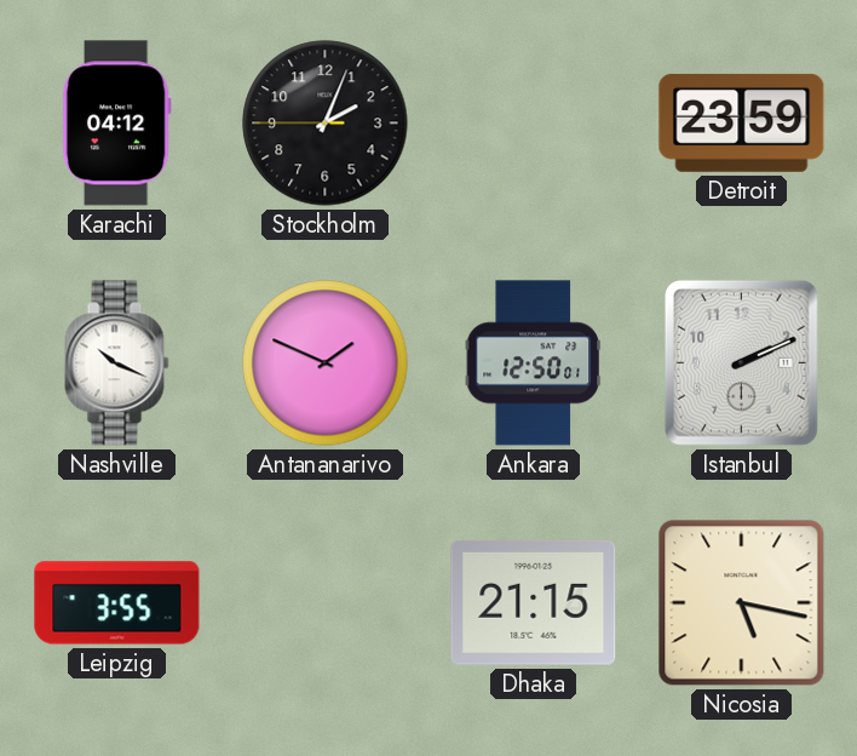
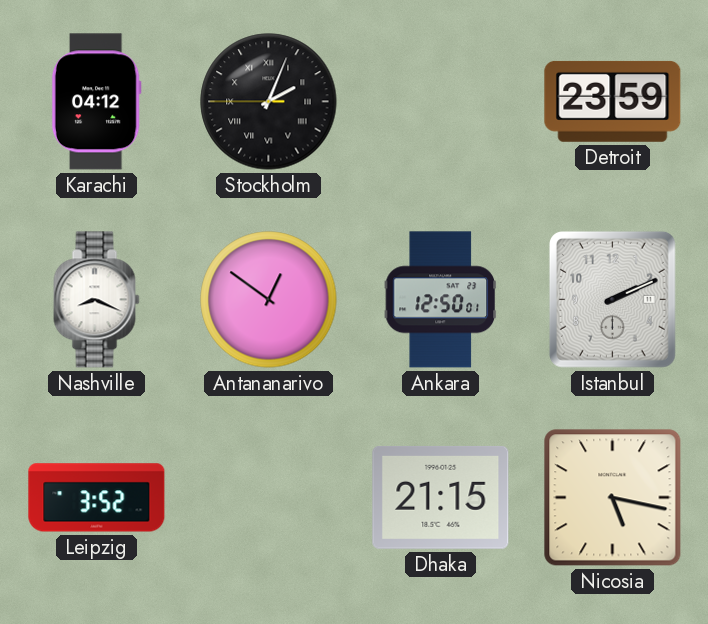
Stockholm numerals: Arabic -> Roman (269, 102)
Nashville: 10:19 -> 8:19 (97, 300)
Antananarivo: 1:49 -> 12:51 (269, 300)
Leipzig: 3:55 -> 3:52 (97, 498)
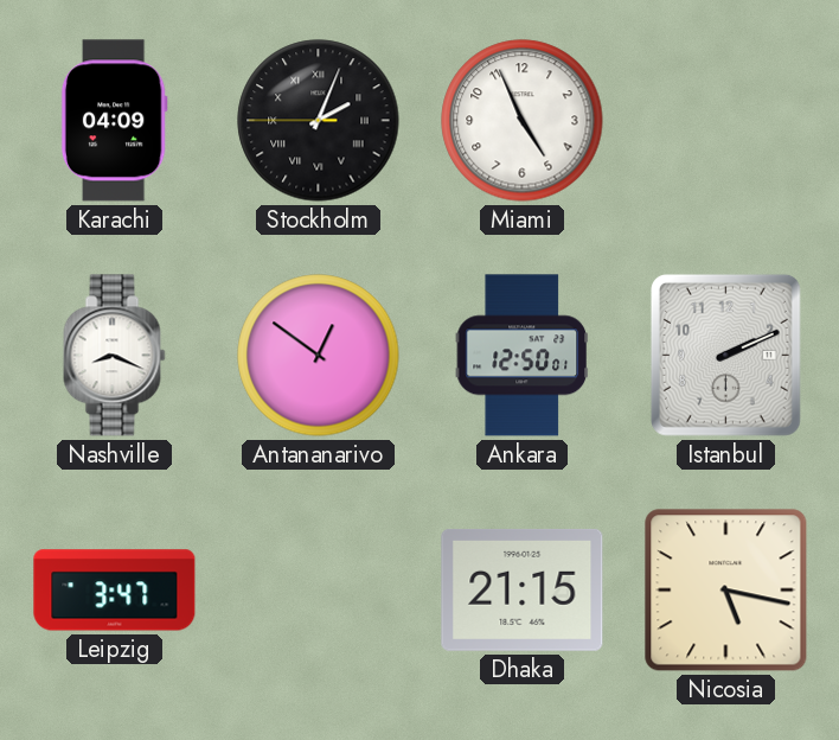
Karachi: 04:12 -> 04:09 (114, 121)
Miami: none -> 4:56 (523, 121)
Detroit: 23:59 -> none (613, 101)
Leipzig: 3:52 -> 3:47 (115, 591)
